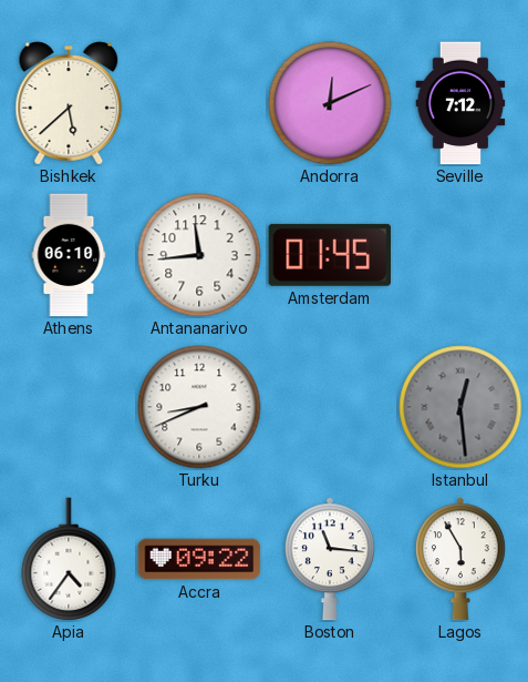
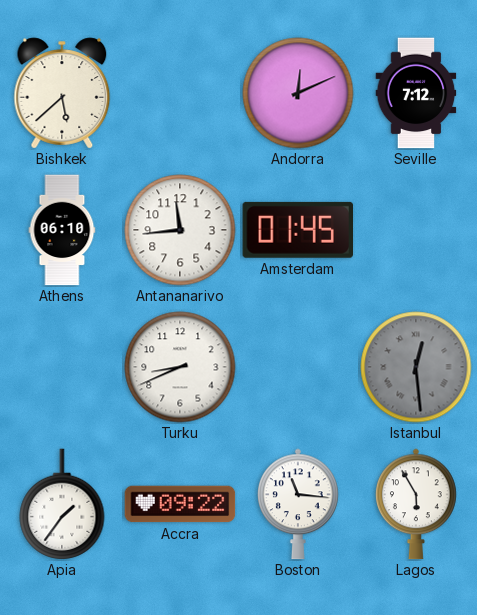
Apia: 4:36 -> 1:36 (62, 504)
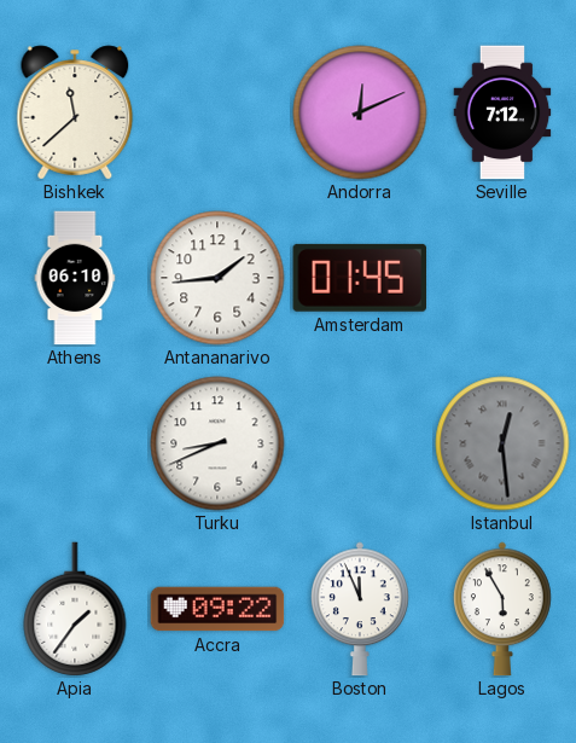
Bishkek: 5:38 -> 11:38 (75, 112)
Antananarivo: 11:44 -> 1:44 (217, 278)
Boston: 11:16 -> 11:56 (361, 609)
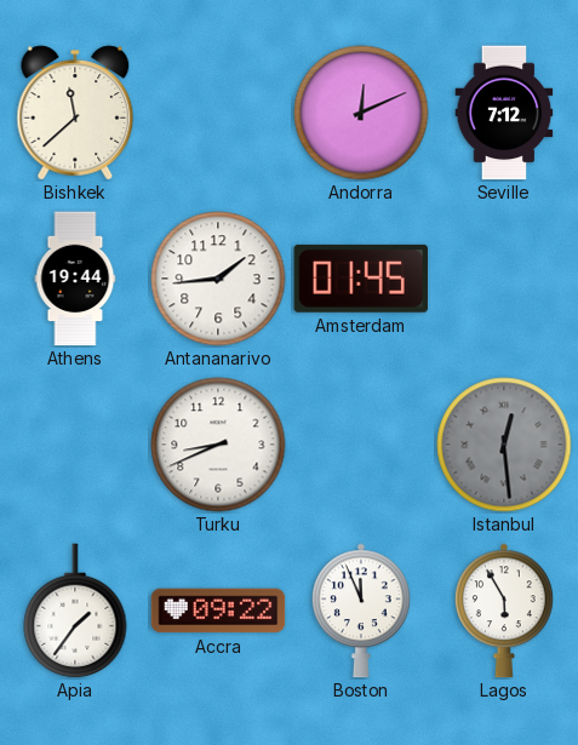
Athens: 06:10 -> 19:44 (75, 279)
